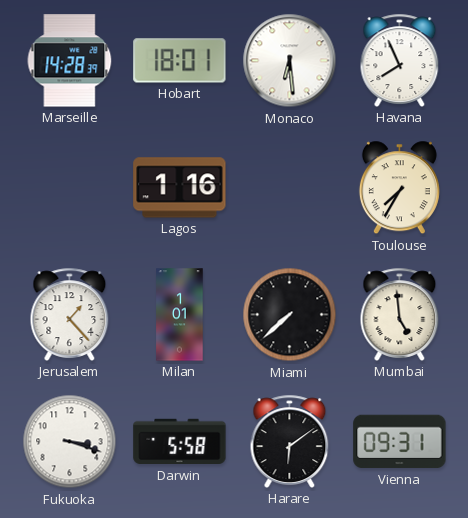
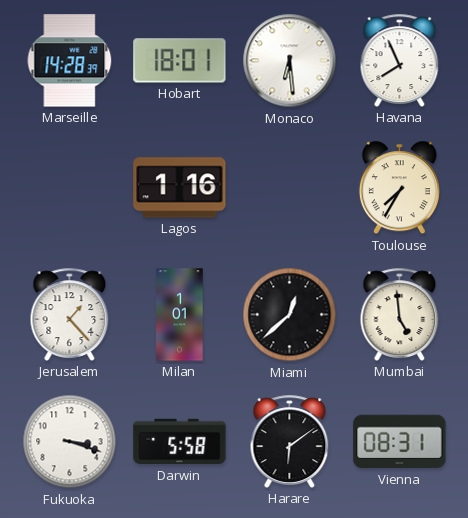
Miami: 7:38 -> 12:38 (290, 315)
Vienna: 09:31 -> 08:31 (400, 442)
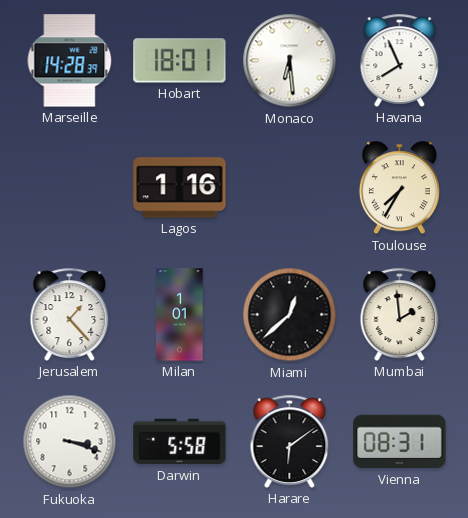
Mumbai: 4:59 -> 1:59 (400, 314)
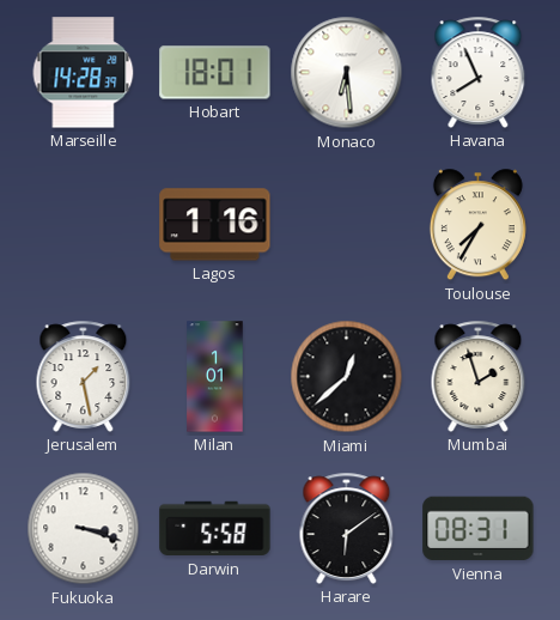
Jerusalem: 1:23 -> 1:28 (84, 376)
Mumbai: 1:59 -> 1:57 (479, 376)
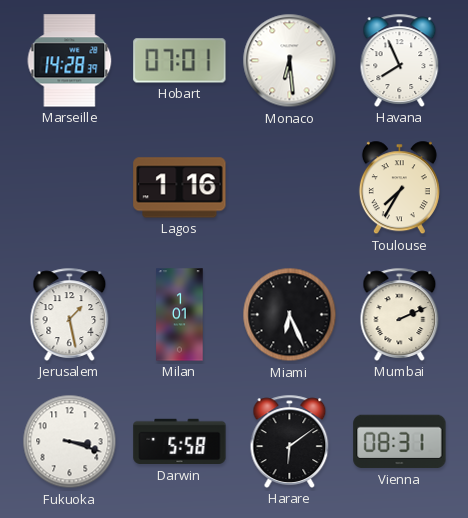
Hobart: 18:01 -> 07:01 (180, 61)
Miami: 12:38 -> 6:26 (290, 315)
Mumbai: 1:57 -> 2:11 (400, 314)
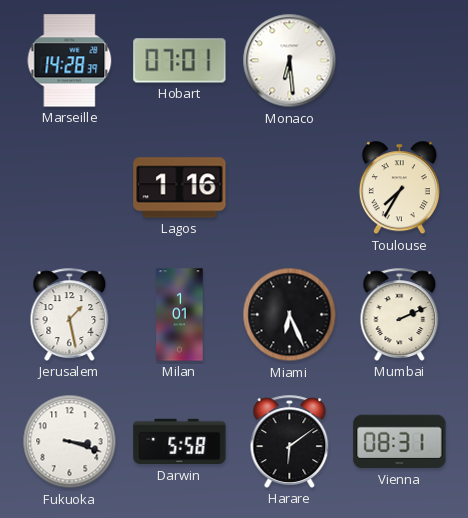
Havana: 7:56 -> none (400, 60)
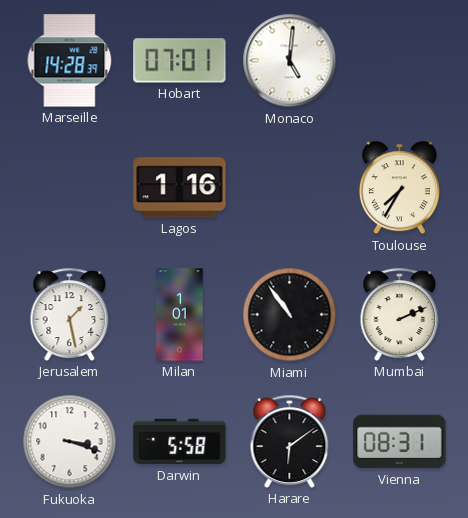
Monaco: 6:29 -> 5:01 (290, 61)
Miami: 6:26 -> 10:54 (290, 315)
